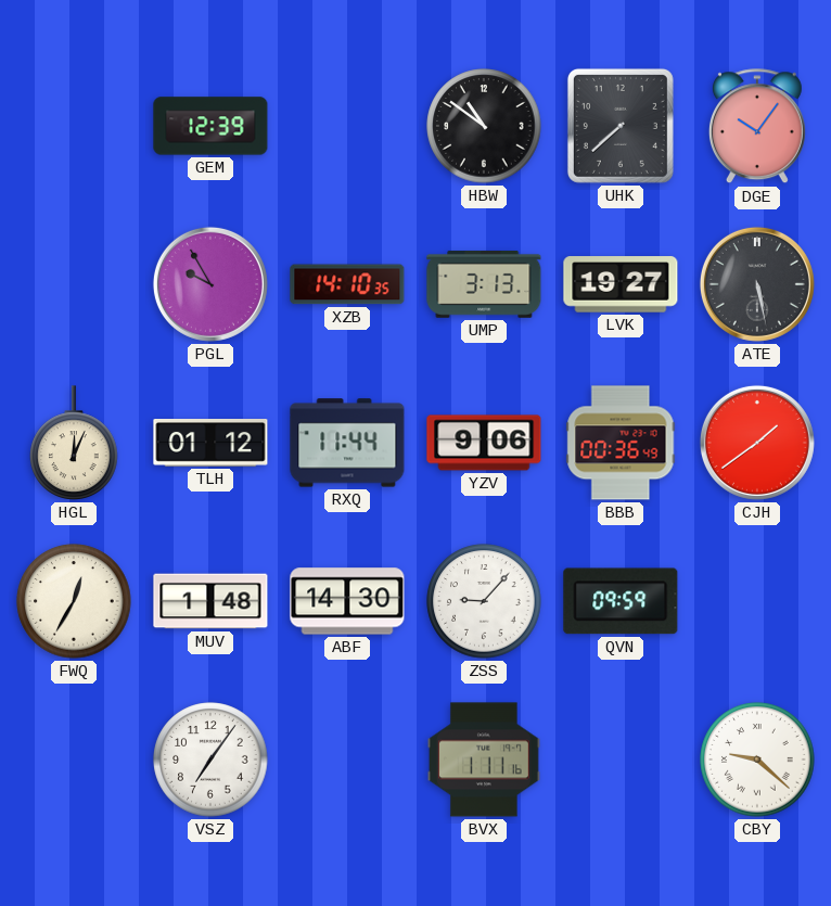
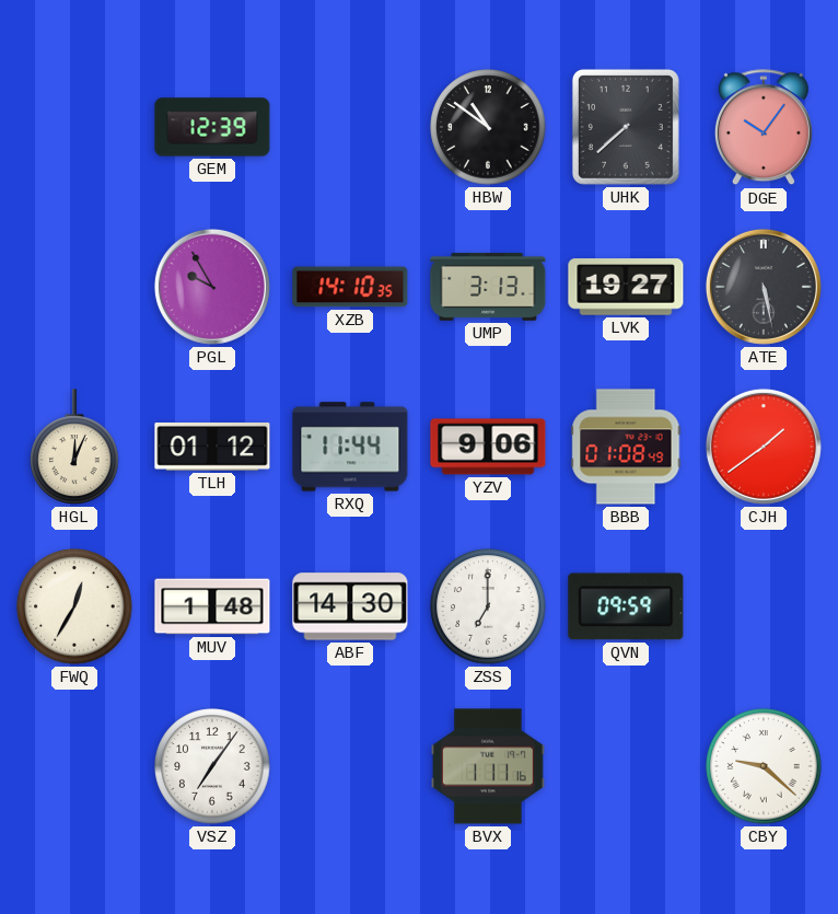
BBB: 00:36 -> 01:08 (626, 447)
ZSS: 9:07 -> 7:00 (488, 606)
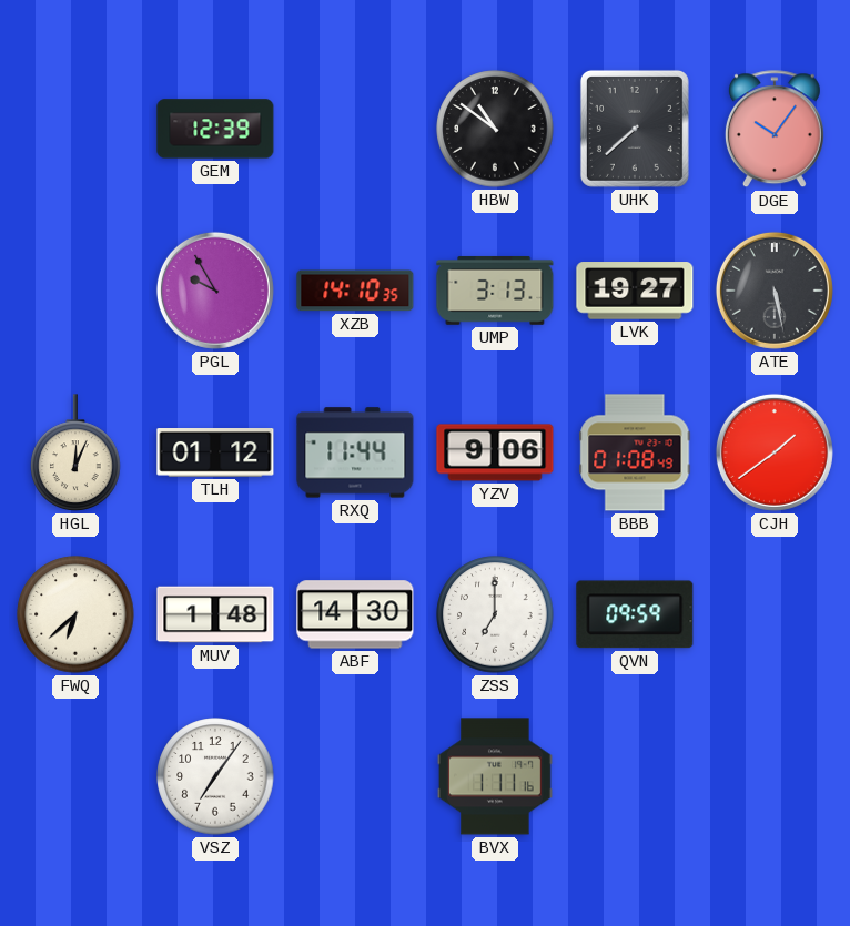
FWQ: 12:35 -> 6:38 (75, 614)
CBY: 9:22 -> none (764, 766)
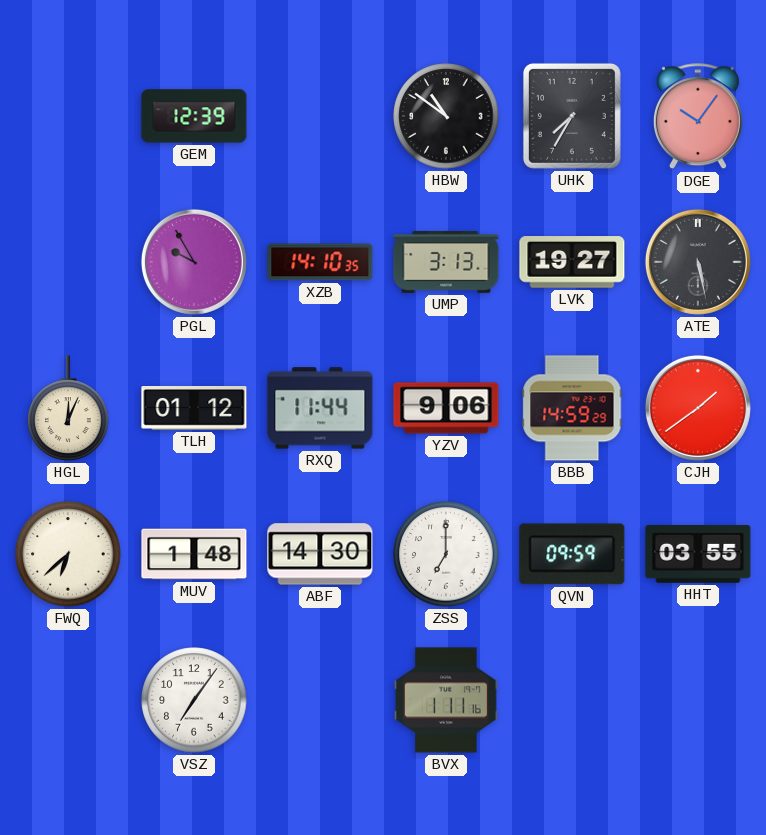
UHK: 7:38 -> 7:35 (572, 116)
BBB: 01:08 -> 14:59 (572, 408)
HHT: none -> 03:55 (698, 554)
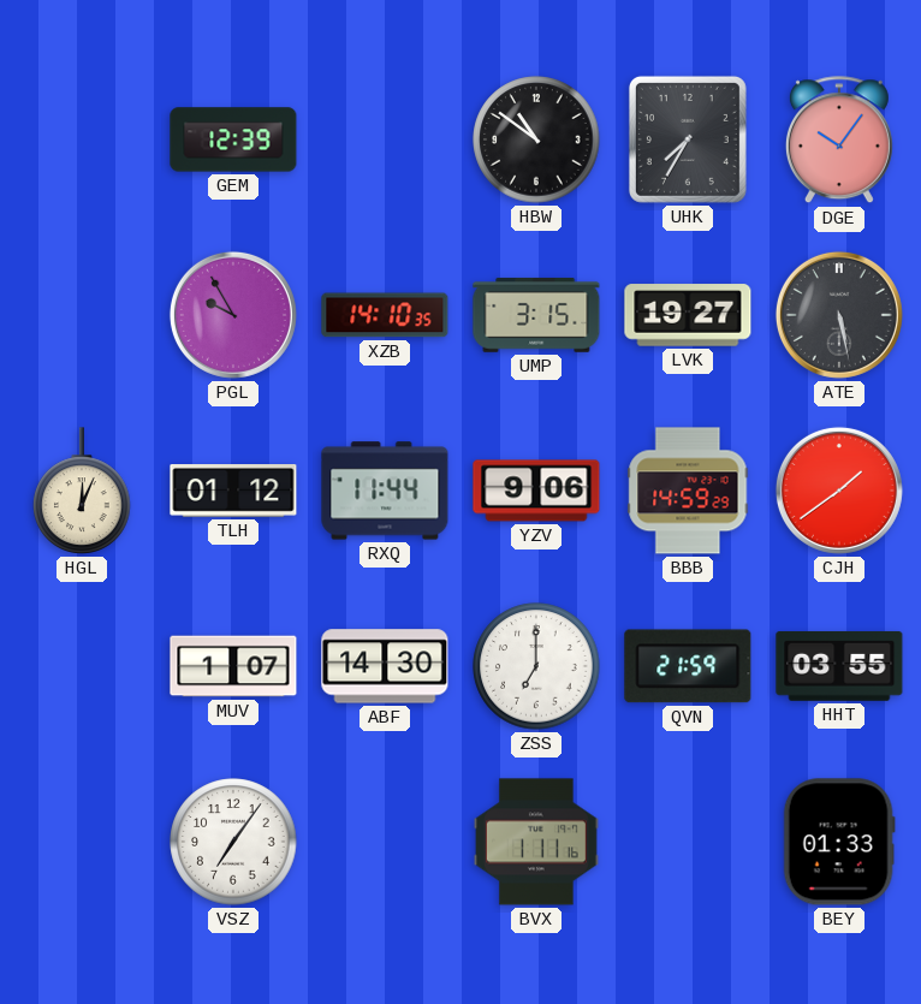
UMP: 3:13 -> 3:15 (536, 315)
FWQ: 6:38 -> none (68, 554)
MUV: 1:48 -> 1:07 (233, 666)
QVN: 09:59 -> 21:59 (688, 666)
BEY: none -> 01:33 (839, 842)
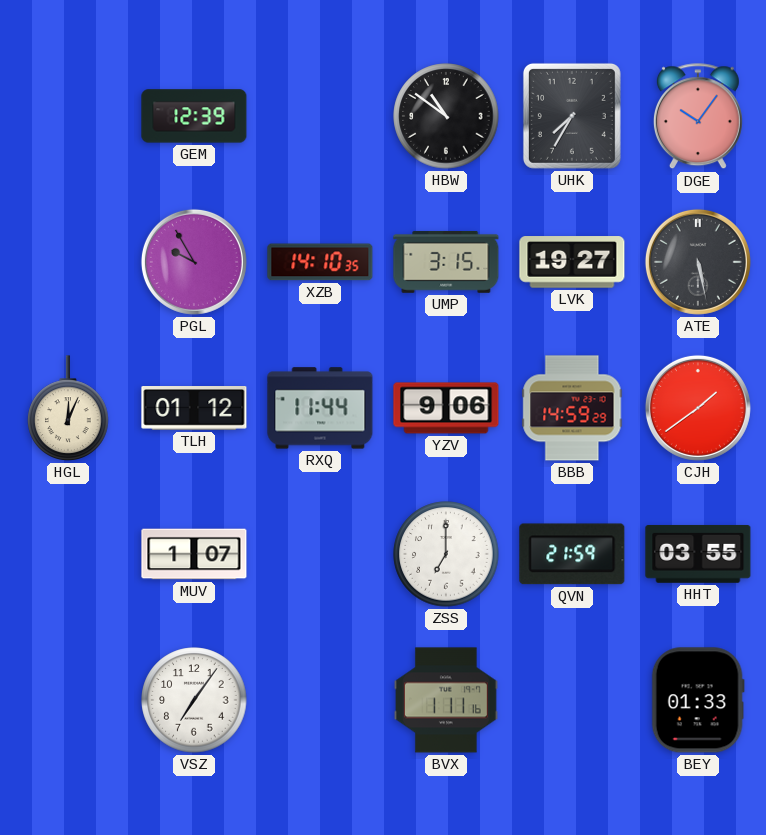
ABF: 14:30 -> none (385, 666)
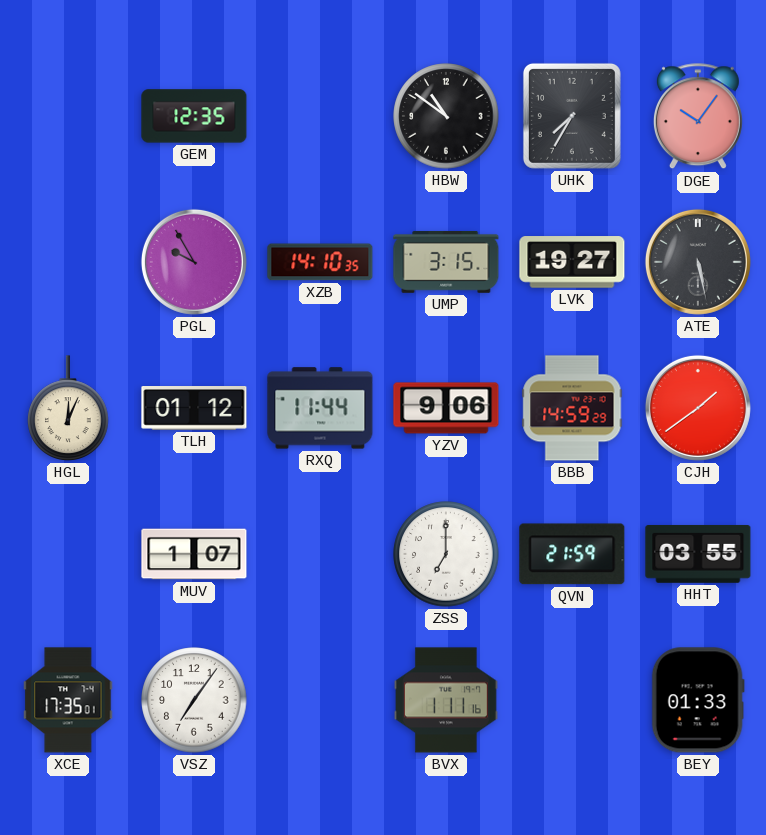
GEM: 12:39 -> 12:35 (194, 116)
XCE: none -> 17:35 (68, 700)
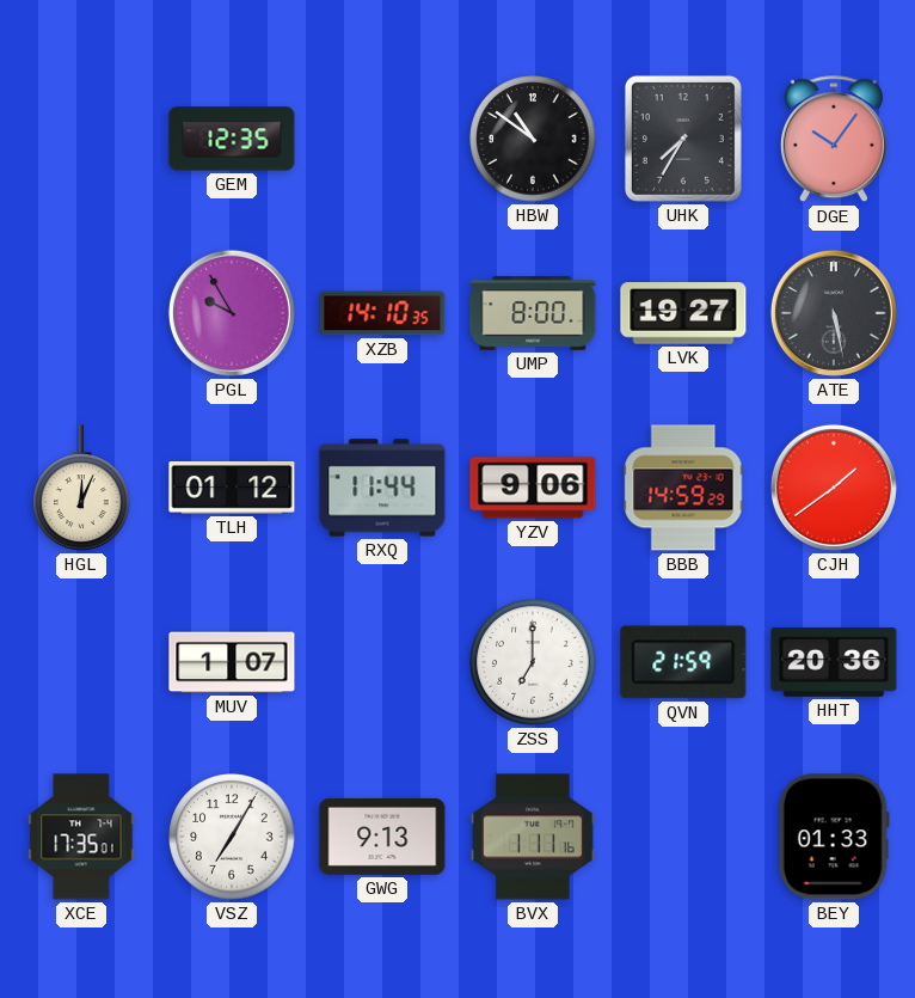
UMP: 3:15 -> 8:00 (533, 313)
HHT: 03:55 -> 20:36 (834, 662)
VSZ: 7:06 -> 7:05 (232, 837)
GWG: none -> 9:13 (382, 837)
